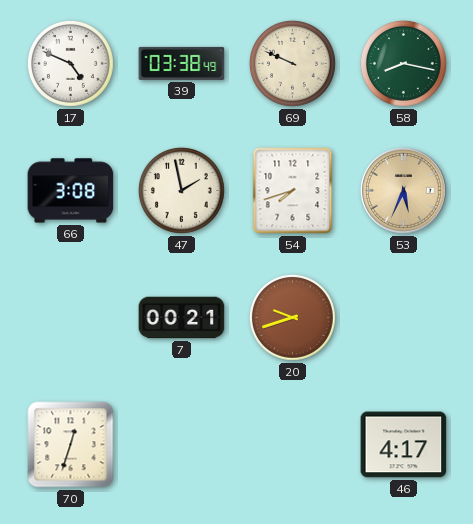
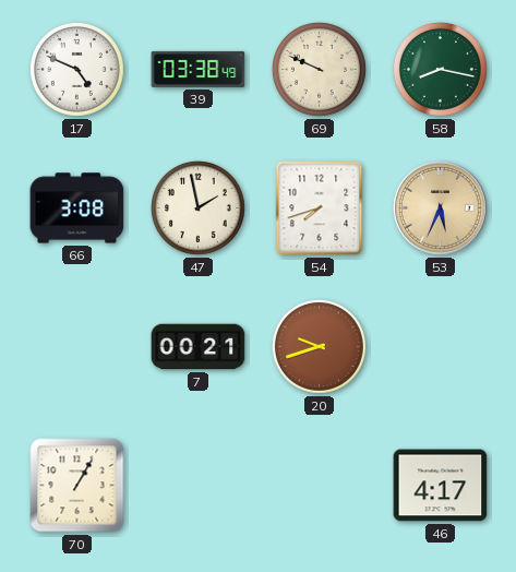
70: 12:33 -> 1:05 (77, 486)
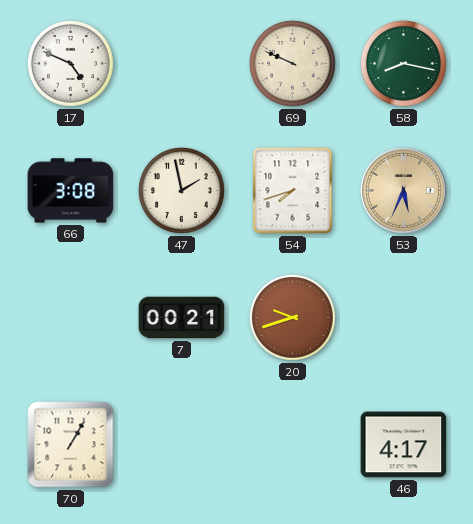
39: 03:38 -> none (199, 69)
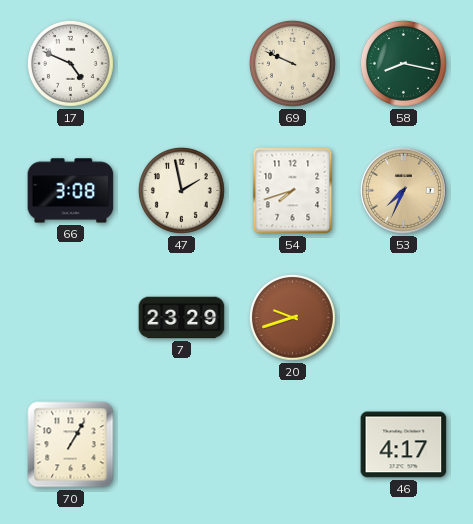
53: 5:34 -> 7:34 (404, 191)
7: 00:21 -> 23:29 (182, 318)
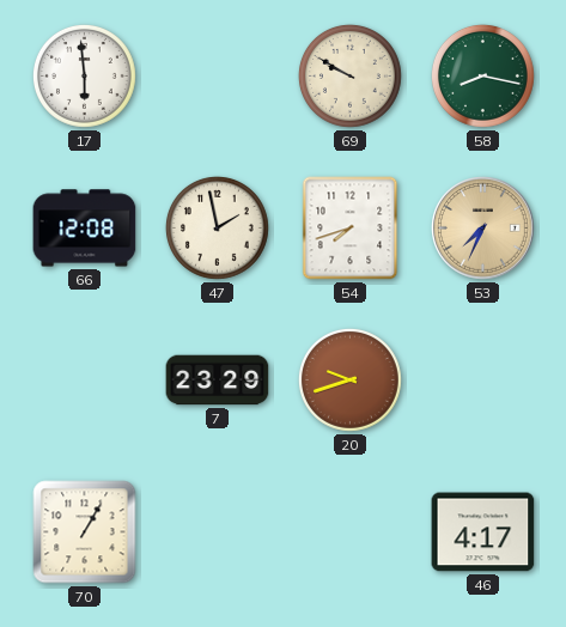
17: 4:49 -> 5:59 (84, 75)
69: 9:49 -> 9:50 (349, 75)
66: 3:08 -> 12:08 (85, 229)
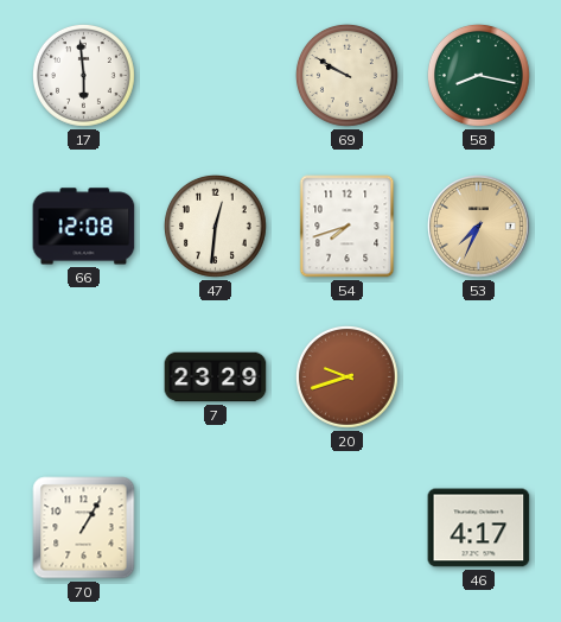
47: 1:58 -> 12:31 (215, 226)
